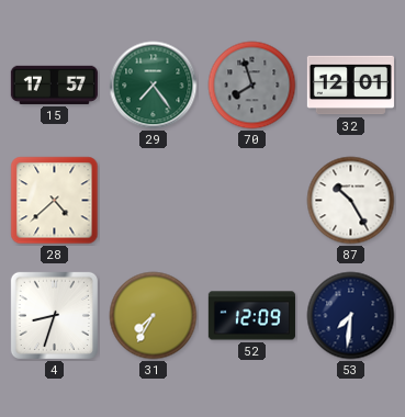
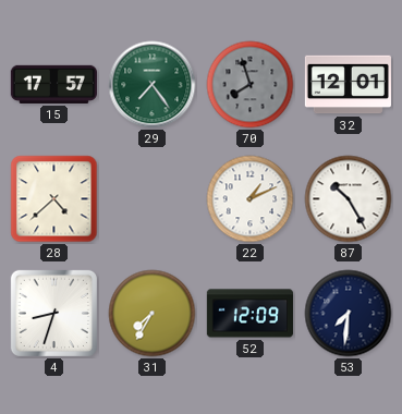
22: none -> 1:11 (251, 199)
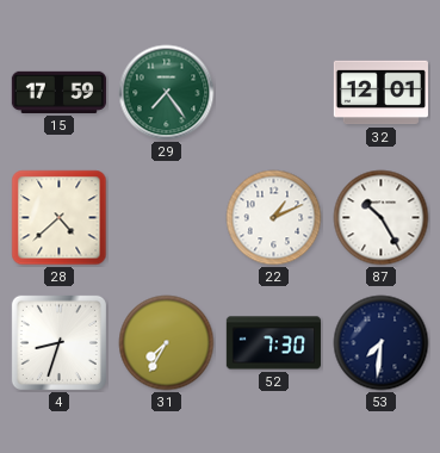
15: 17:57 -> 17:59 (58, 92)
70: 7:57 -> none (251, 85)
52: 12:09 -> 7:30 (273, 343)
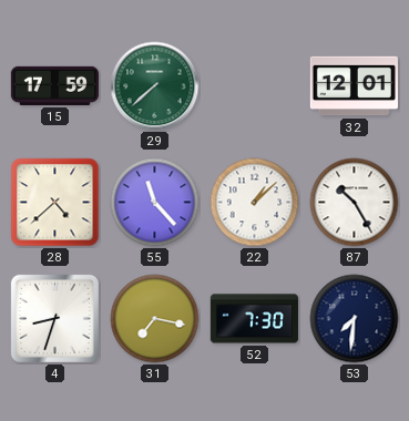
29: 7:24 -> 7:38 (155, 86)
55: none -> 11:23 (155, 203)
22: 1:11 -> 1:08 (255, 203)
31: 7:35 -> 7:17 (155, 319)
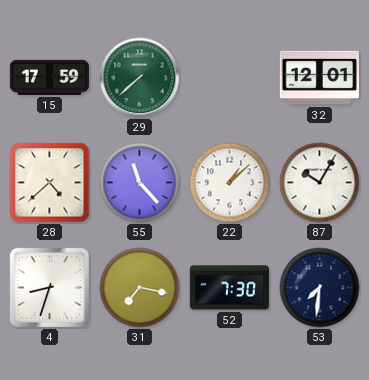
87: 10:25 -> 10:05 (320, 183)
